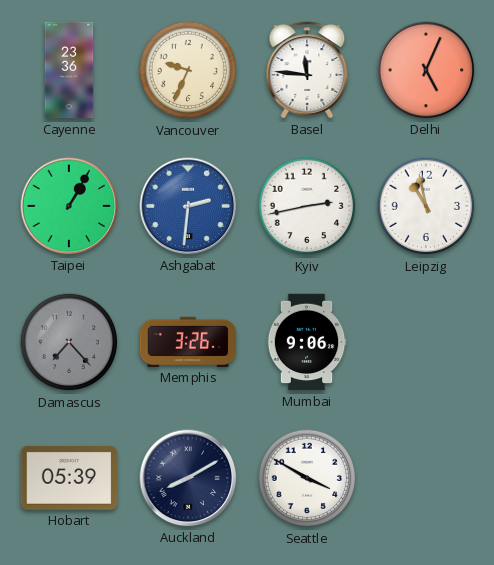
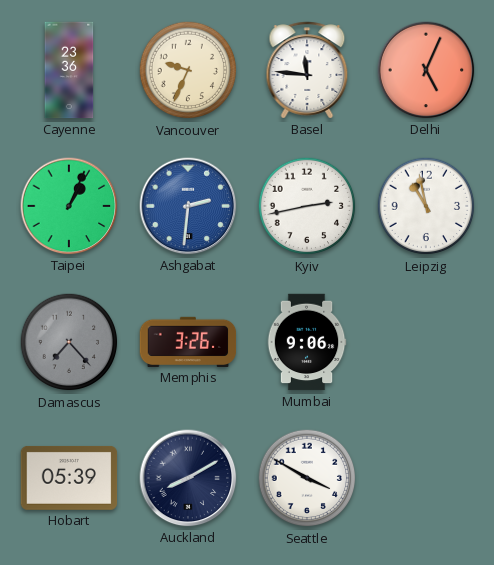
Taipei: 1:05 -> 1:04 (69, 206)
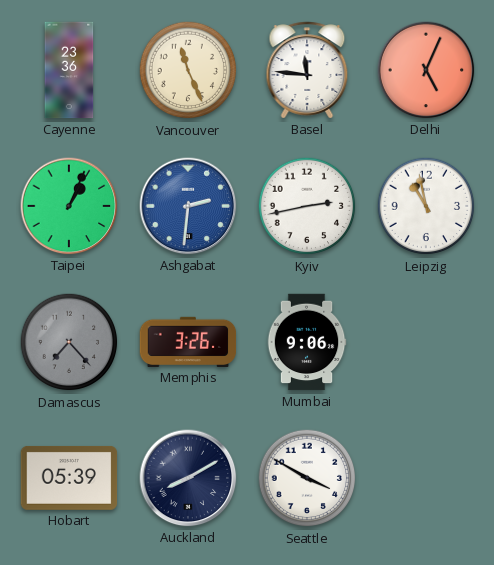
Vancouver: 9:34 -> 11:26 (188, 70)
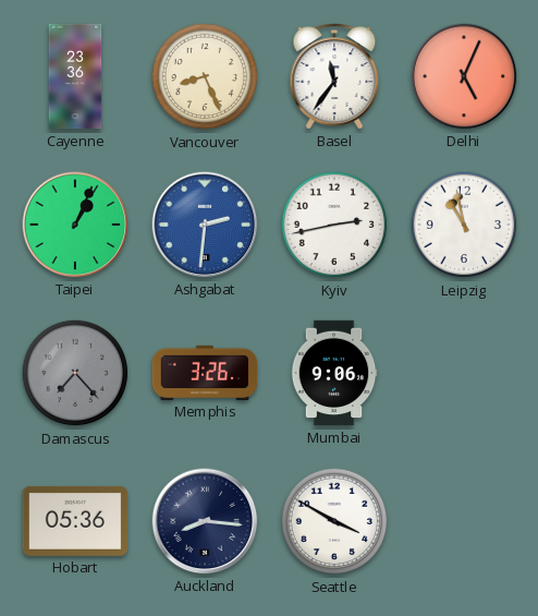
Vancouver: 11:26 -> 8:26 (205, 76)
Basel: 11:46 -> 11:36 (334, 76)
Hobart: 05:39 -> 05:36 (75, 521)
Auckland: 8:10 -> 8:16 (205, 521)
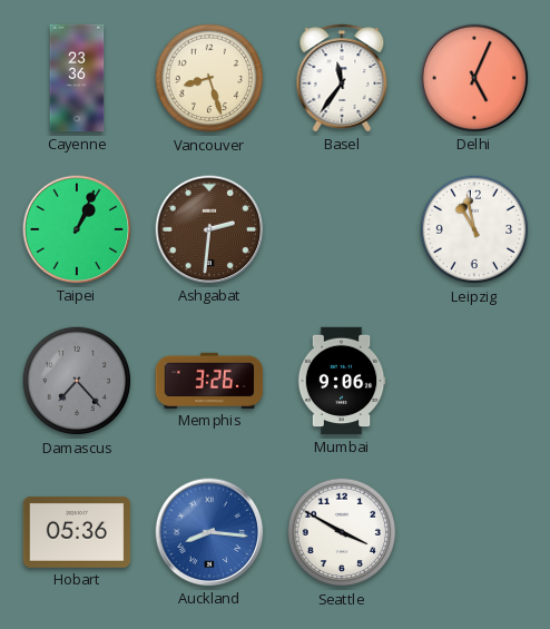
Vancouver: 8:26 -> 8:27 (209, 78)
Ashgabat dial: blue -> brown (209, 229)
Kyiv: 2:43 -> none (334, 225)
Auckland dial: navy -> blue (209, 532)
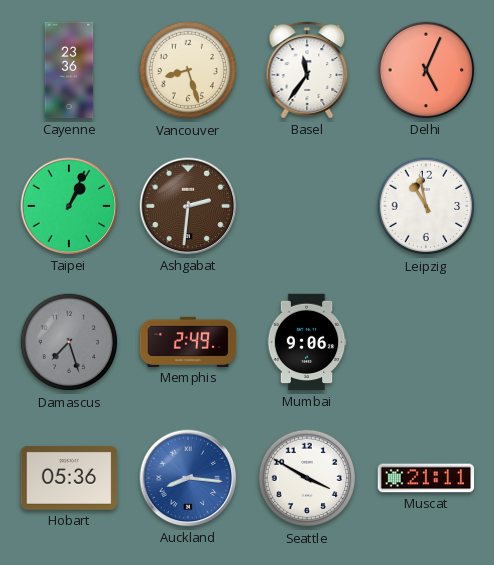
Damascus: 7:23 -> 7:27 (69, 342)
Memphis: 3:26 -> 2:49 (188, 342)
Muscat: none -> 21:11 (426, 478)
